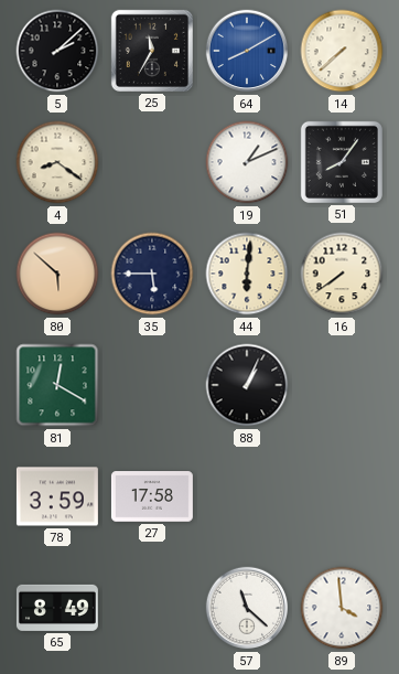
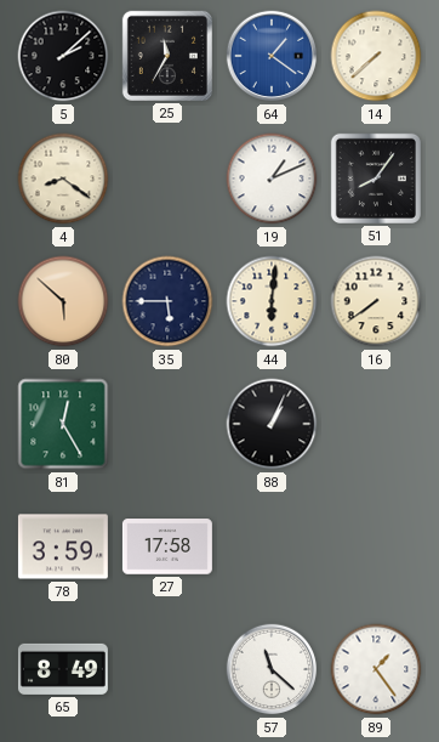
64: 8:10 -> 1:21 (272, 56)
81: 12:20 -> 12:25 (63, 424)
89: 3:59 -> 1:24 (376, 669)
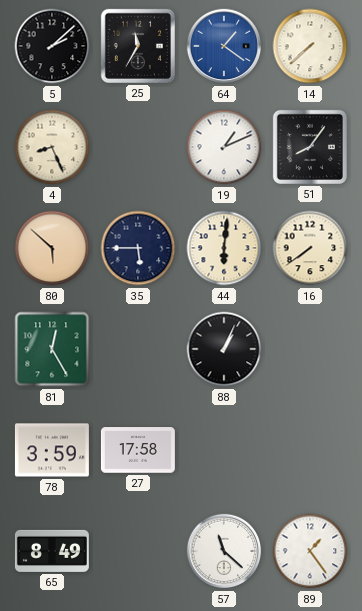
4: 8:21 -> 8:26 (52, 147)
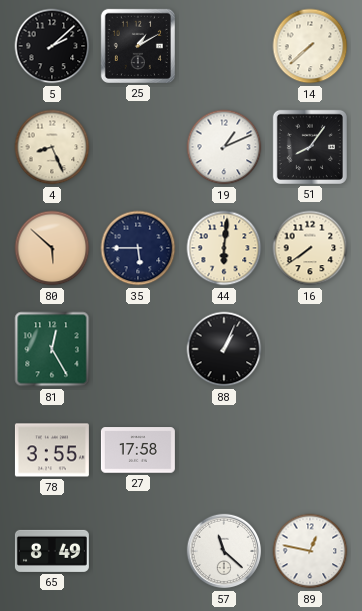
25: 11:35 -> 1:10 (138, 46)
64: 1:21 -> none (224, 46)
78: 3:59 -> 3:55 (52, 450)
89: 1:24 -> 12:47 (310, 551)
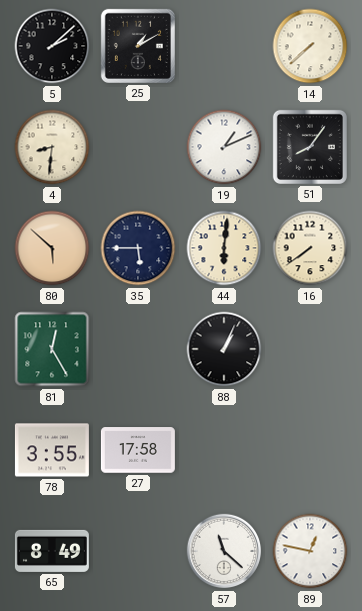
4: 8:26 -> 8:31 (52, 147)
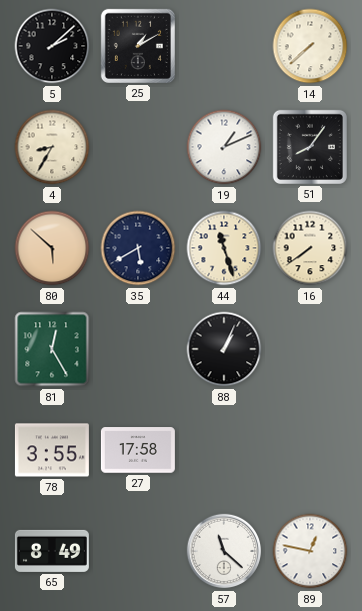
4: 8:31 -> 8:35 (52, 147)
35: 5:45 -> 5:40 (138, 248)
44: 6:01 -> 11:27 (224, 248)
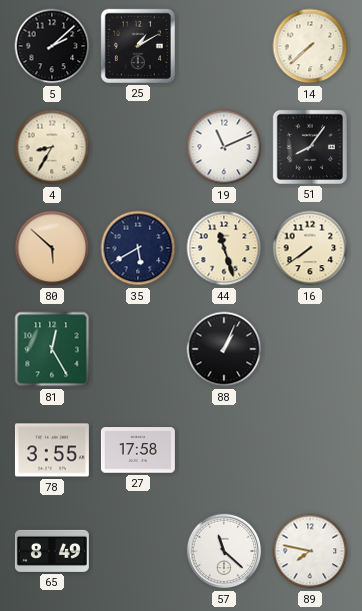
19: 1:11 -> 11:11 (224, 147)
89: 12:47 -> 7:47 (310, 551)
